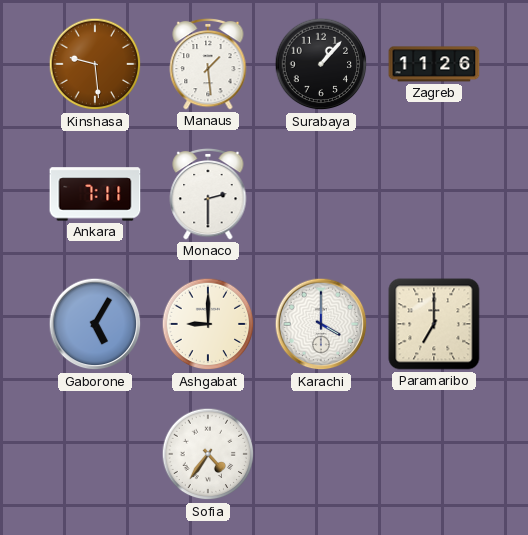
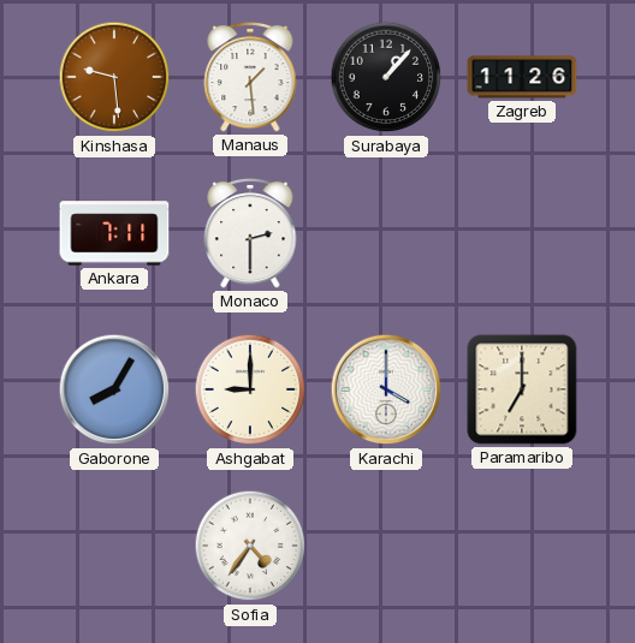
Gaborone: 5:05 -> 8:05 (114, 389)
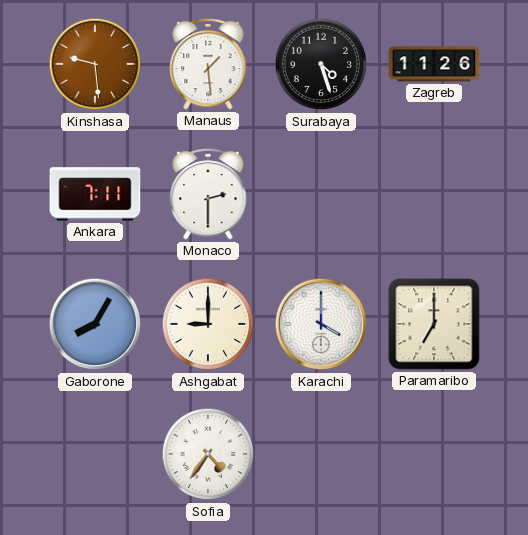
Surabaya: 1:07 -> 4:27 (321, 64)
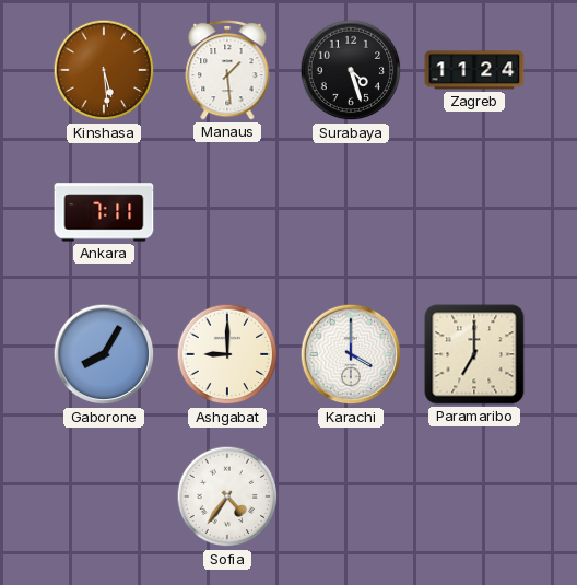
Kinshasa: 9:29 -> 5:29 (104, 70)
Zagreb: 11:26 -> 11:24 (474, 70)
Monaco: 2:30 -> none (208, 194)
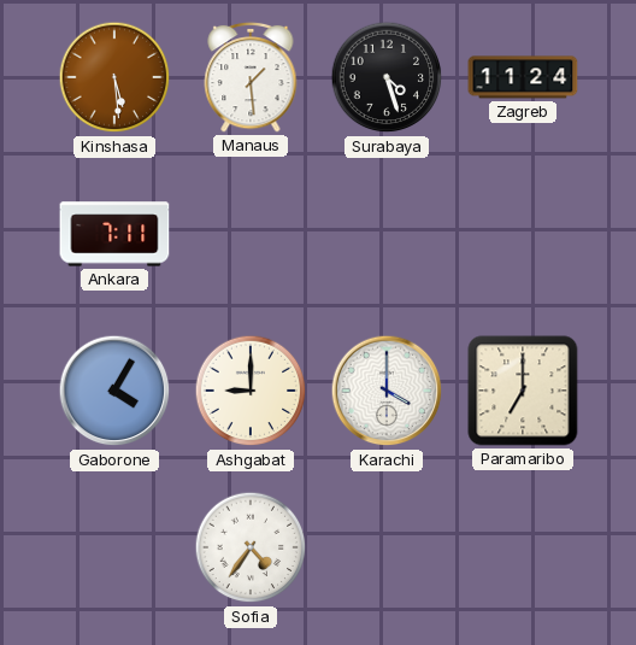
Gaborone: 8:05 -> 4:05 (114, 391)
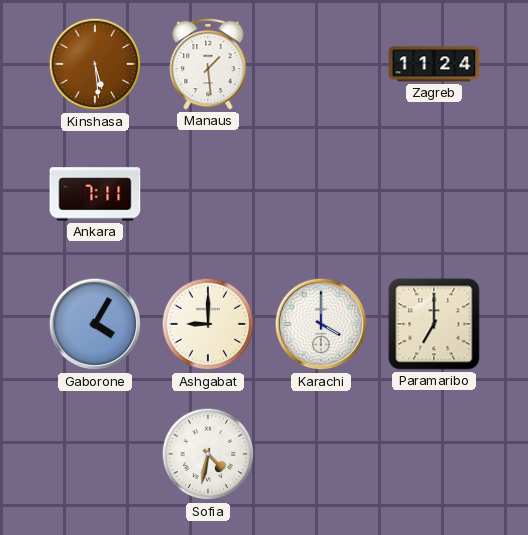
Surabaya: 4:27 -> none (387, 77)
Sofia: 4:36 -> 4:32 (208, 454)
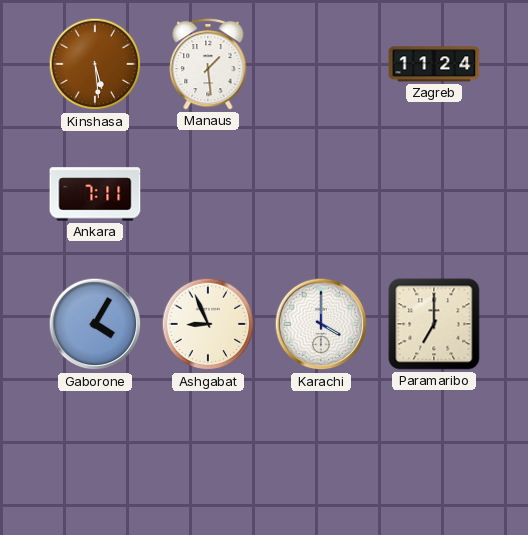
Ashgabat: 9:00 -> 8:56 (208, 324)
Sofia: 4:32 -> none (208, 454)
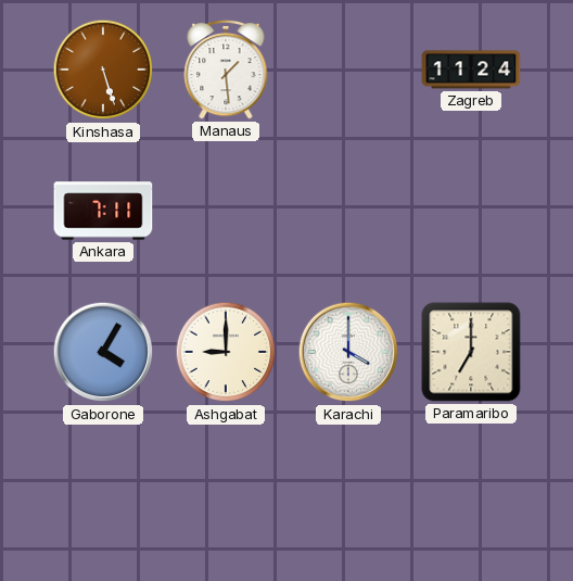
Kinshasa: 5:29 -> 5:27 (103, 70)
Ashgabat: 8:56 -> 9:00 (226, 352)
